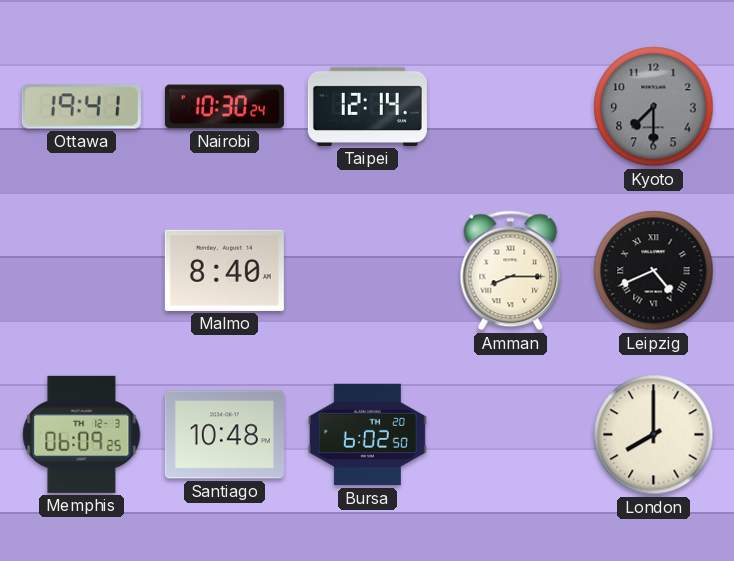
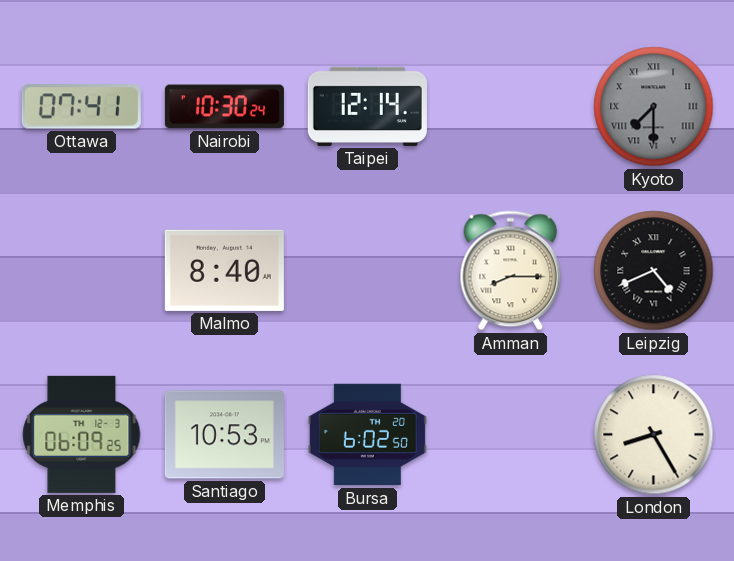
Ottawa: 19:41 -> 07:41 (81, 107)
Kyoto numerals: Arabic -> Roman (654, 107)
Santiago: 10:48 -> 10:53 (224, 435)
London: 8:00 -> 8:25 (654, 435)
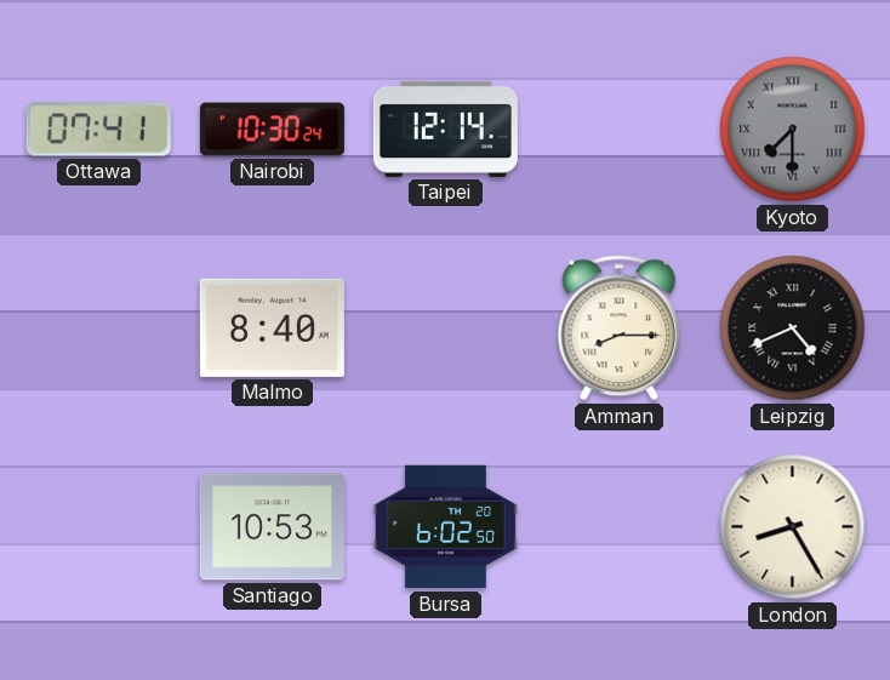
Memphis: 06:09 -> none (82, 434)
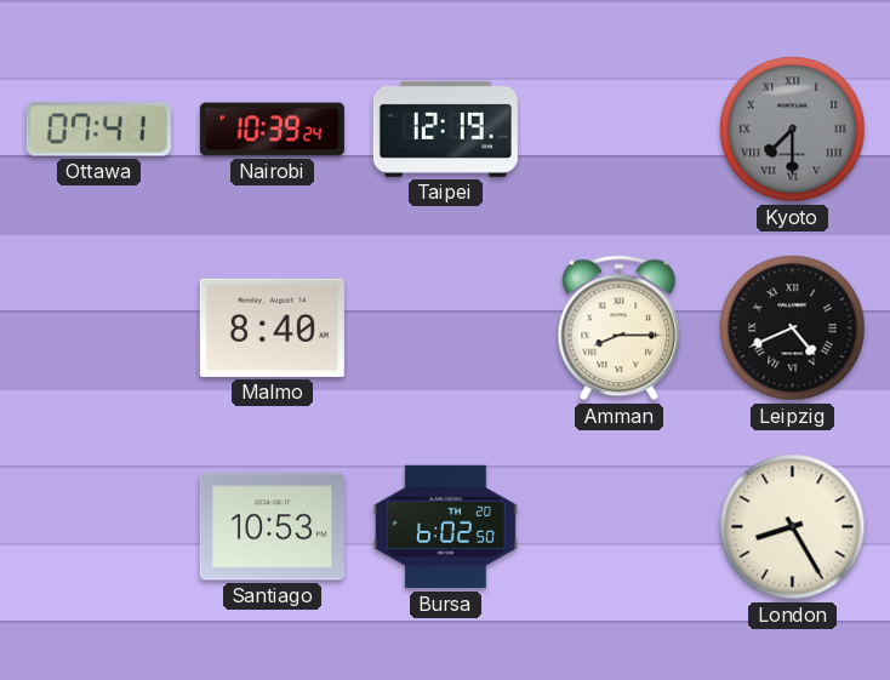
Nairobi: 10:30 -> 10:39 (272, 130)
Taipei: 12:14 -> 12:19 (445, 128)
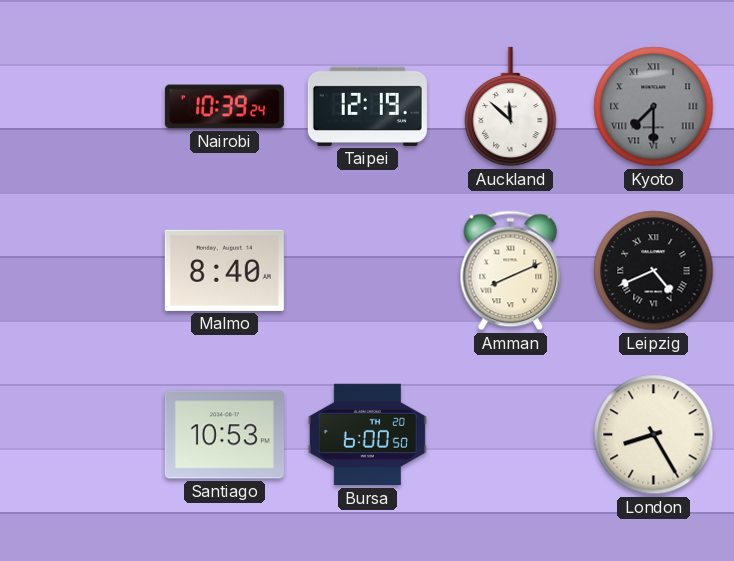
Ottawa: 07:41 -> none (98, 130)
Auckland: none -> 11:52 (511, 107)
Amman: 8:15 -> 8:11 (511, 271)
Bursa: 6:02 -> 6:00 (367, 435)
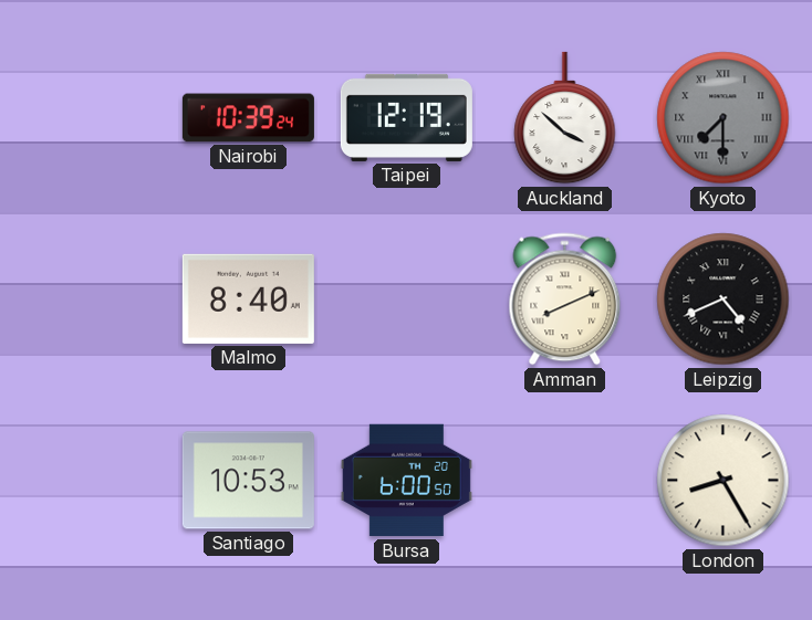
Auckland: 11:52 -> 3:52 (565, 118)
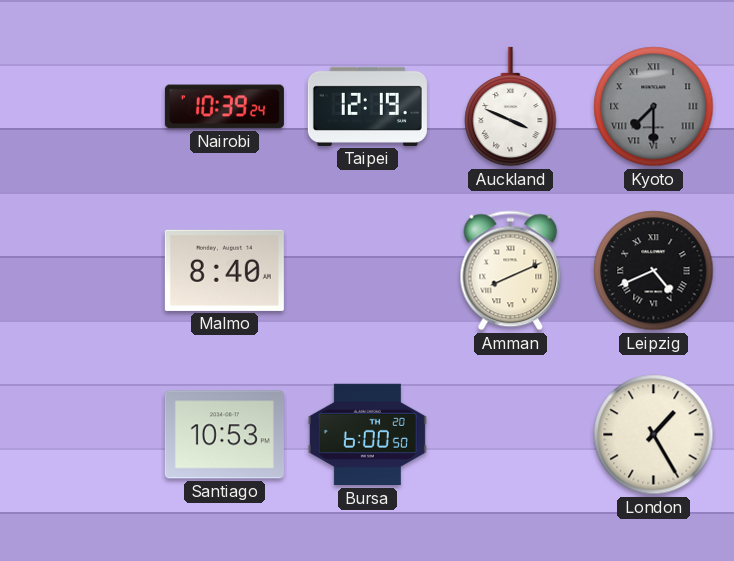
Auckland: 3:52 -> 3:49 (511, 107)
London: 8:25 -> 1:25 (654, 435)
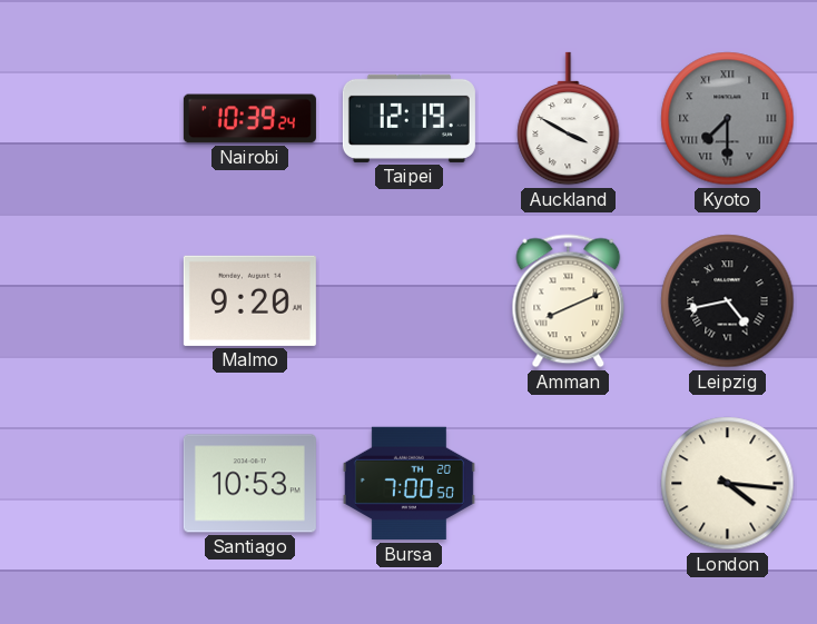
Auckland: 3:49 -> 3:50 (569, 119)
Malmo: 8:40 -> 9:20 (249, 300)
Leipzig: 4:41 -> 4:43 (728, 301)
Bursa: 6:00 -> 7:00 (408, 484)
London: 1:25 -> 4:16 (728, 484)
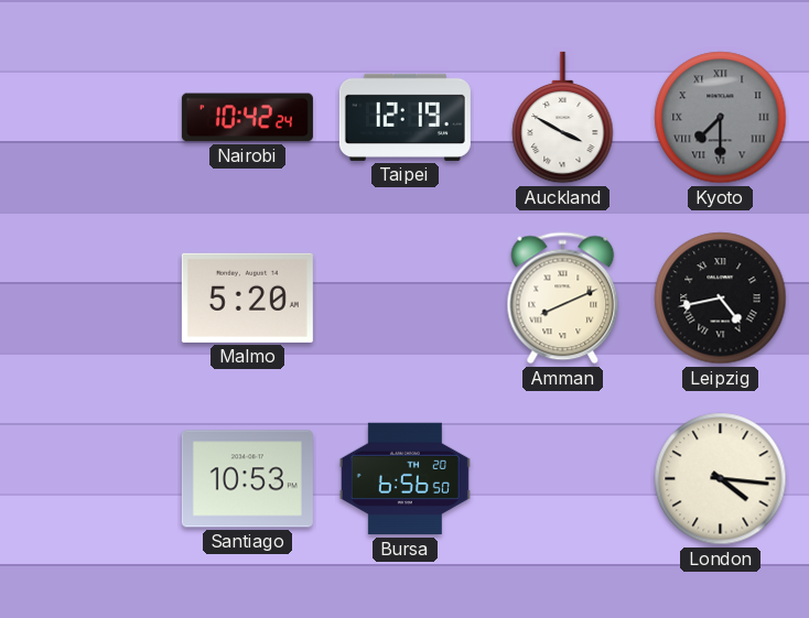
Nairobi: 10:39 -> 10:42 (247, 118)
Malmo: 9:20 -> 5:20 (247, 297)
Bursa: 7:00 -> 6:56 (404, 479)
